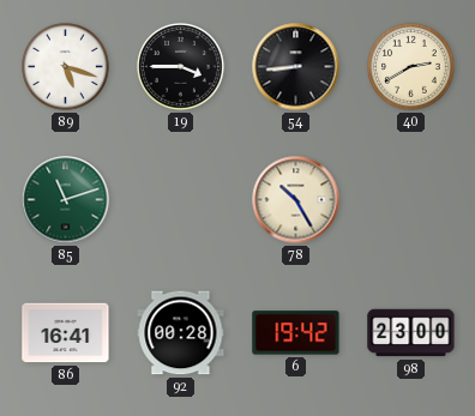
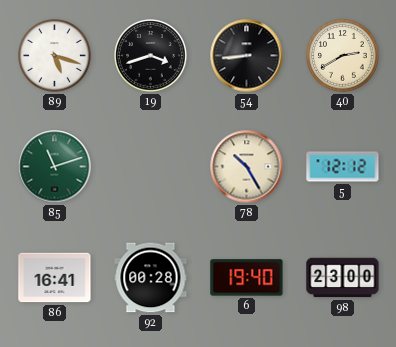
19: 3:45 -> 3:42 (151, 56)
5: none -> 12:12 (343, 167)
6: 19:42 -> 19:40 (247, 278)
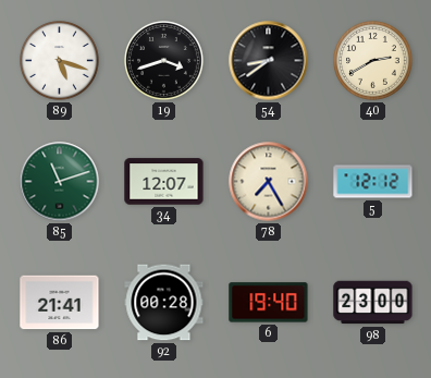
54: 8:44 -> 8:39 (269, 61)
34: none -> 12:07 (164, 182)
78: 10:25 -> 7:25 (269, 182)
86: 16:41 -> 21:41 (60, 303)
